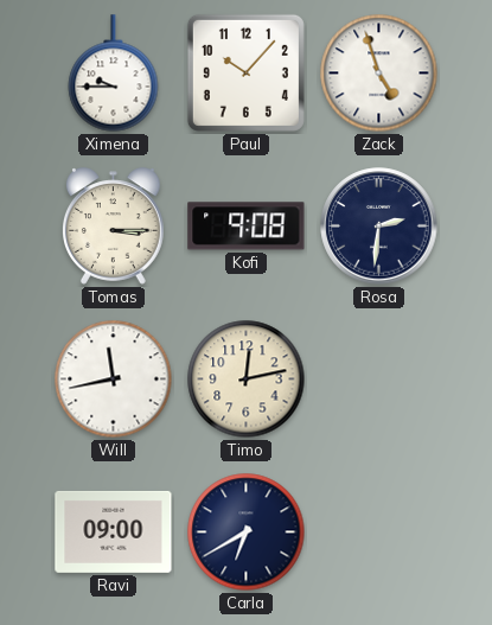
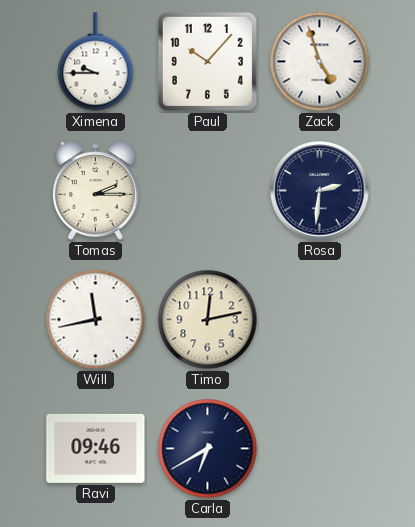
Tomas: 3:15 -> 2:15 (96, 191)
Kofi: 9:08 -> none (247, 227)
Ravi: 09:00 -> 09:46 (96, 448)
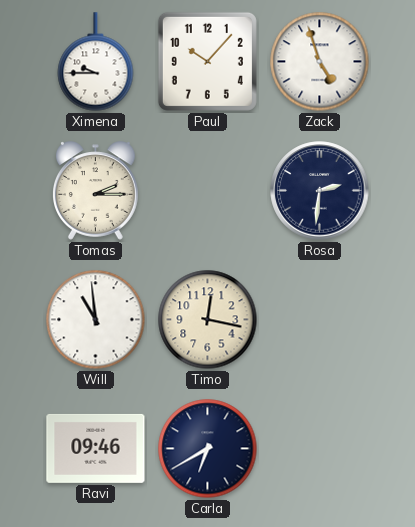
Will: 11:43 -> 10:59 (96, 320)
Timo: 12:13 -> 12:17 (208, 320)
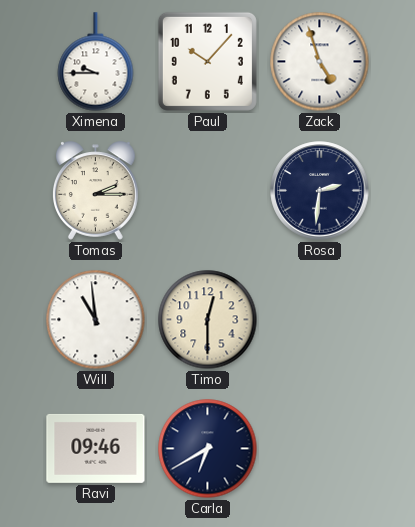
Timo: 12:17 -> 12:30 (208, 320)
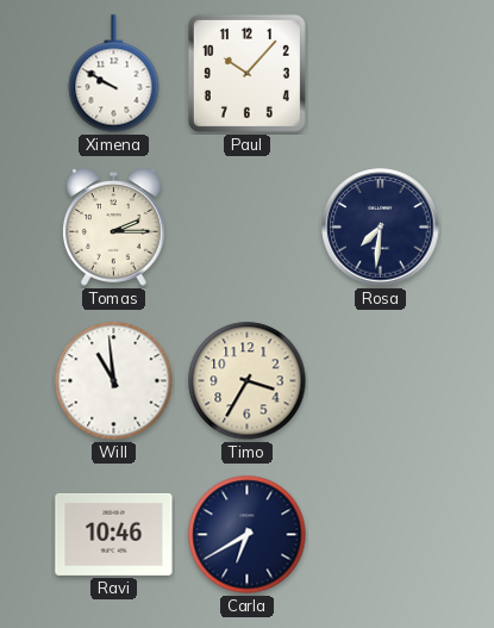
Ximena: 9:45 -> 9:50 (114, 74)
Zack: 4:57 -> none (320, 62)
Rosa: 2:31 -> 7:31 (381, 228)
Timo: 12:30 -> 3:35 (248, 381)
Ravi: 09:46 -> 10:46 (114, 534)
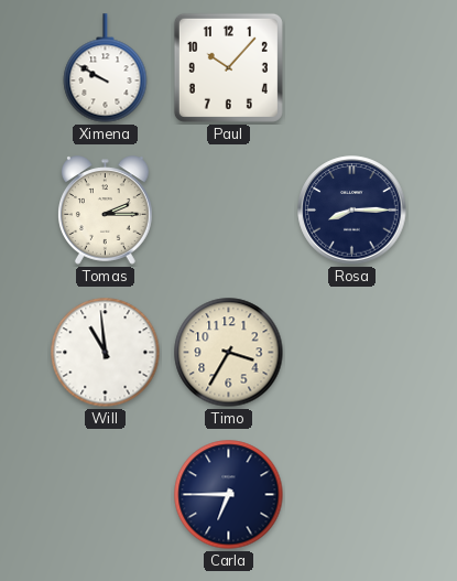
Rosa: 7:31 -> 8:15 (352, 211)
Ravi: 10:46 -> none (114, 534)
Carla: 6:40 -> 6:45 (229, 495)
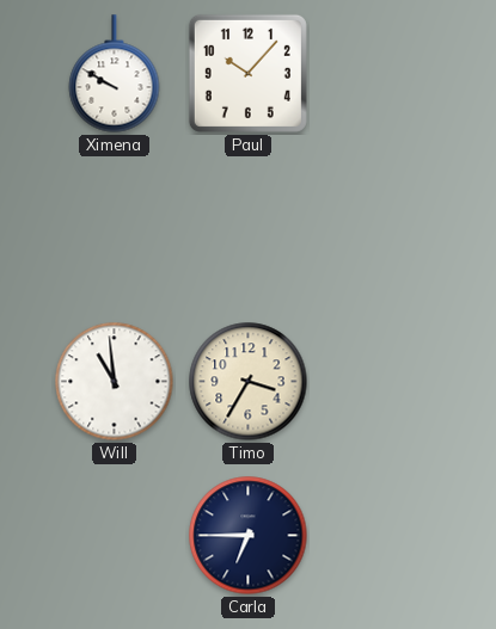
Tomas: 2:15 -> none (106, 211)
Rosa: 8:15 -> none (352, 211)
